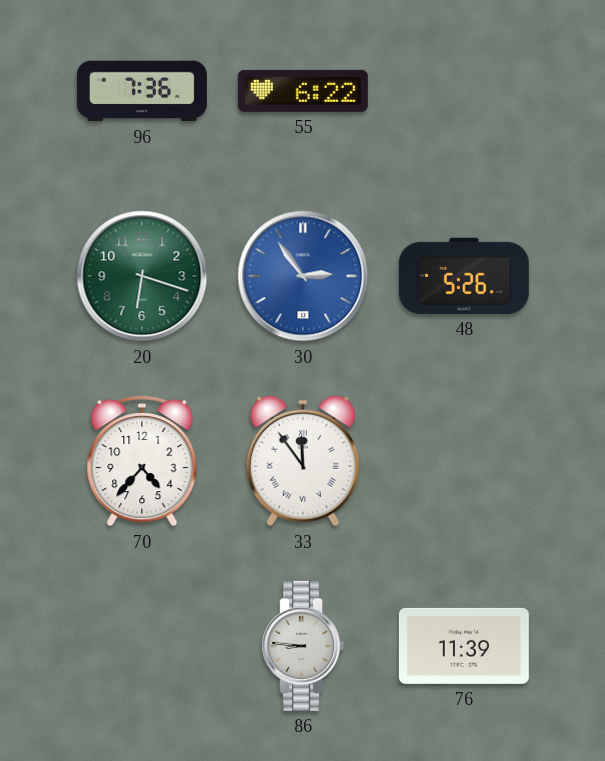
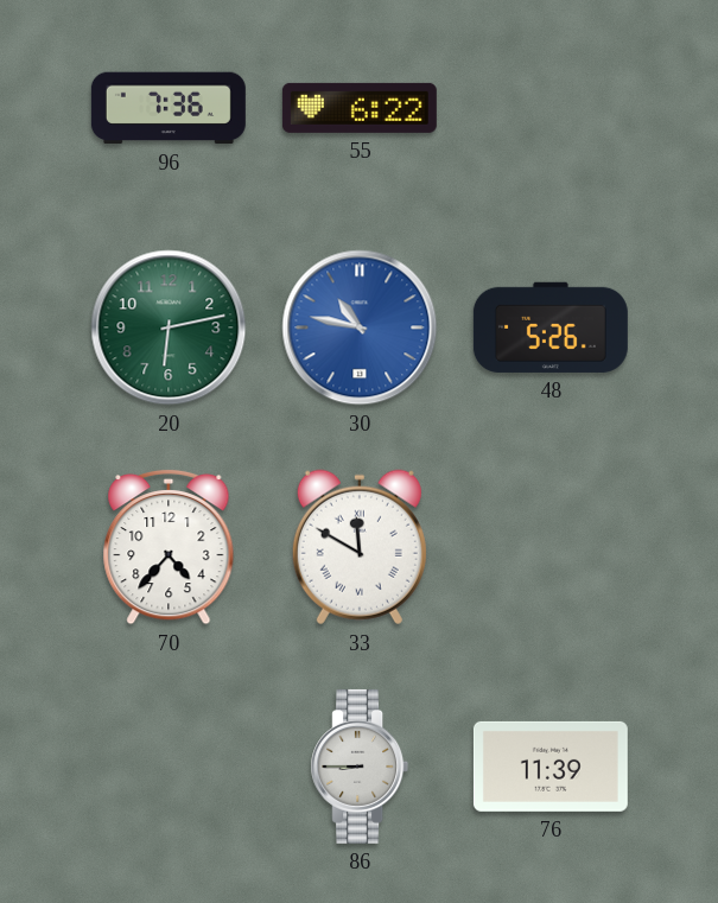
20: 6:18 -> 6:13 (169, 328)
30: 2:54 -> 10:47 (360, 328)
33: 11:54 -> 11:50 (360, 547)
86: 8:46 -> 8:45 (360, 767)
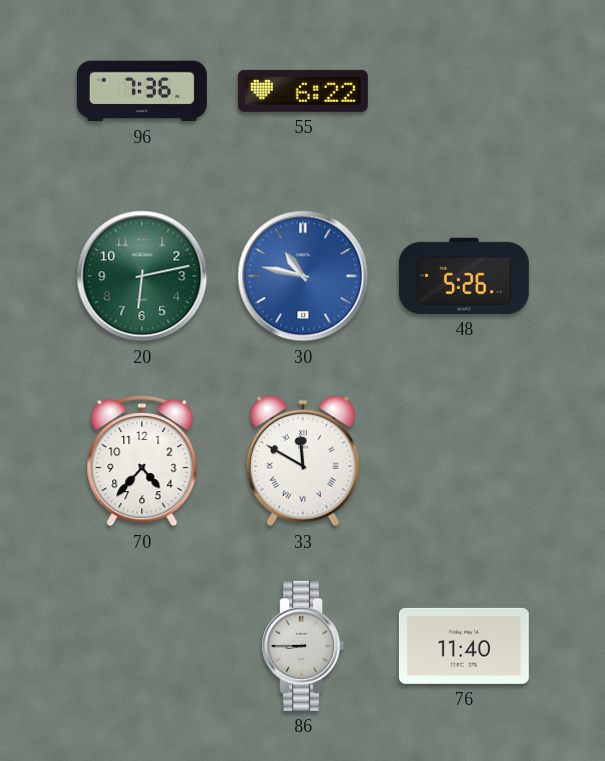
76: 11:39 -> 11:40 (464, 646)
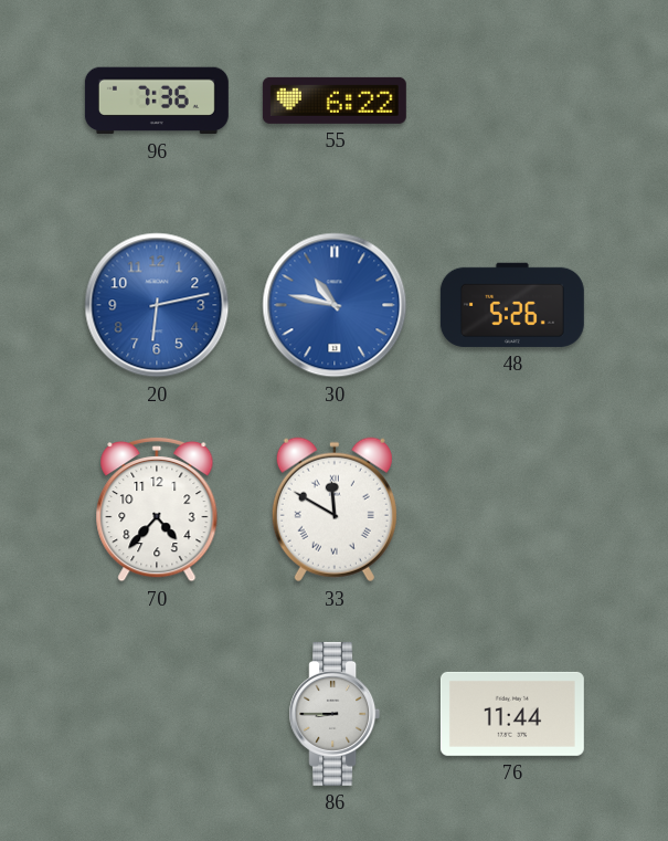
20 dial: green -> blue (157, 305)
76: 11:40 -> 11:44 (512, 714)
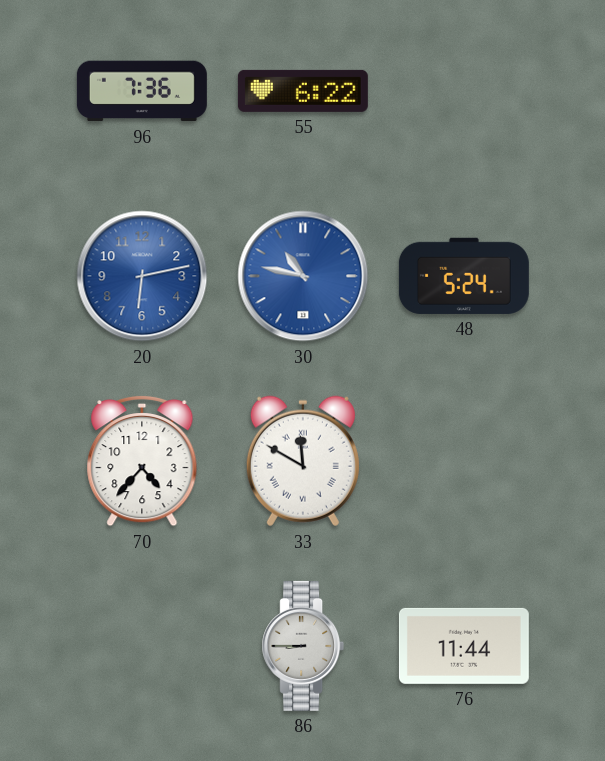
48: 5:26 -> 5:24 (464, 276)
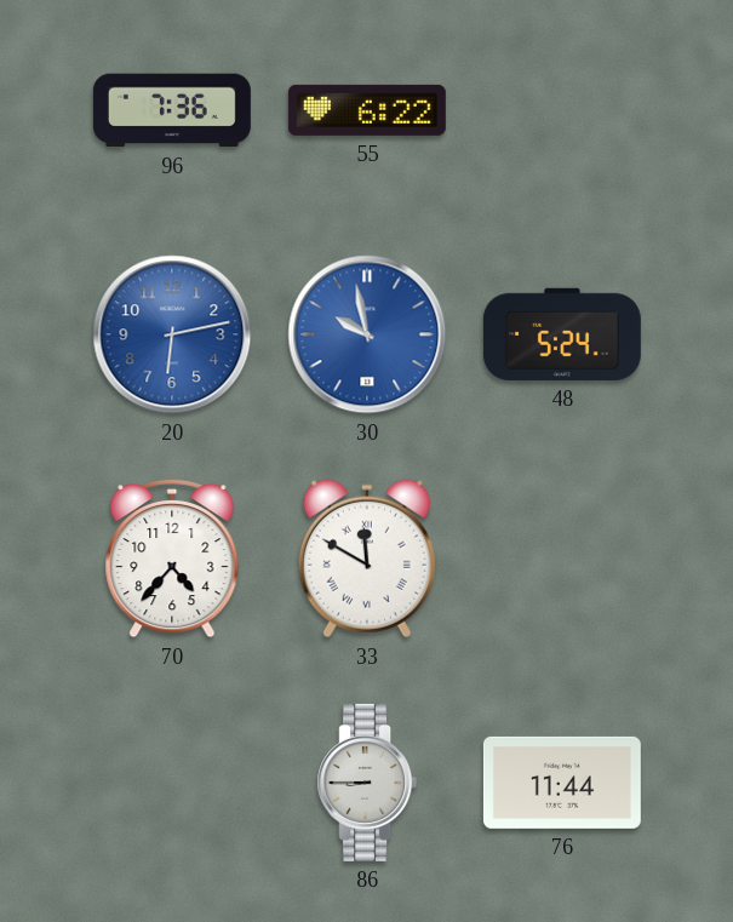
30: 10:47 -> 9:58 (367, 334)
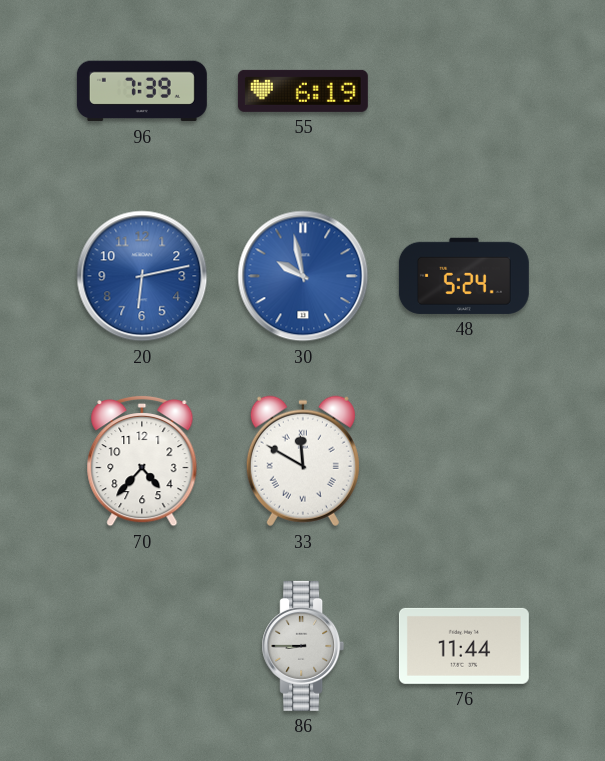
96: 7:36 -> 7:39 (142, 91)
55: 6:22 -> 6:19 (303, 91)
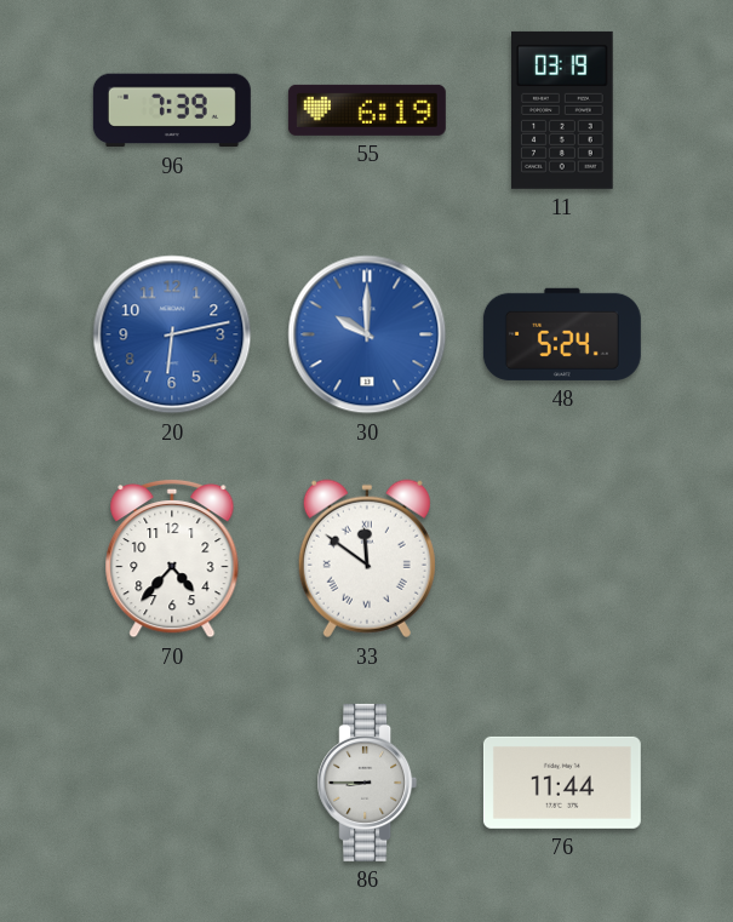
11: none -> 03:19 (563, 110)
30: 9:58 -> 10:00 (367, 334)
33: 11:50 -> 11:51 (367, 559)
